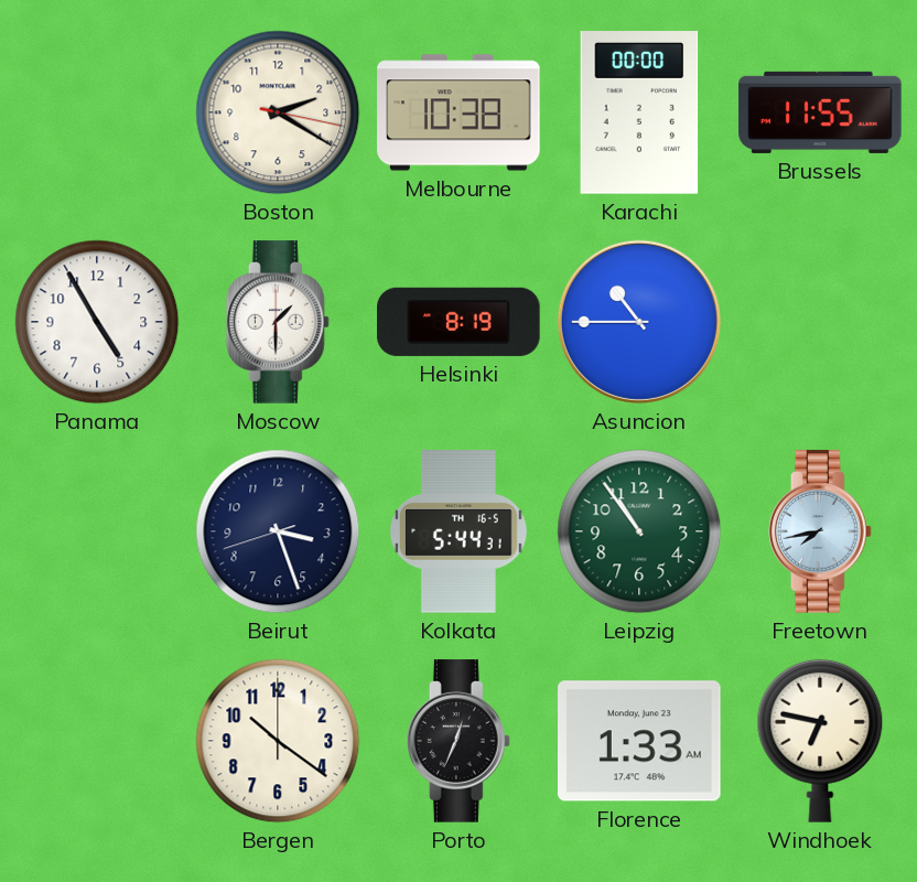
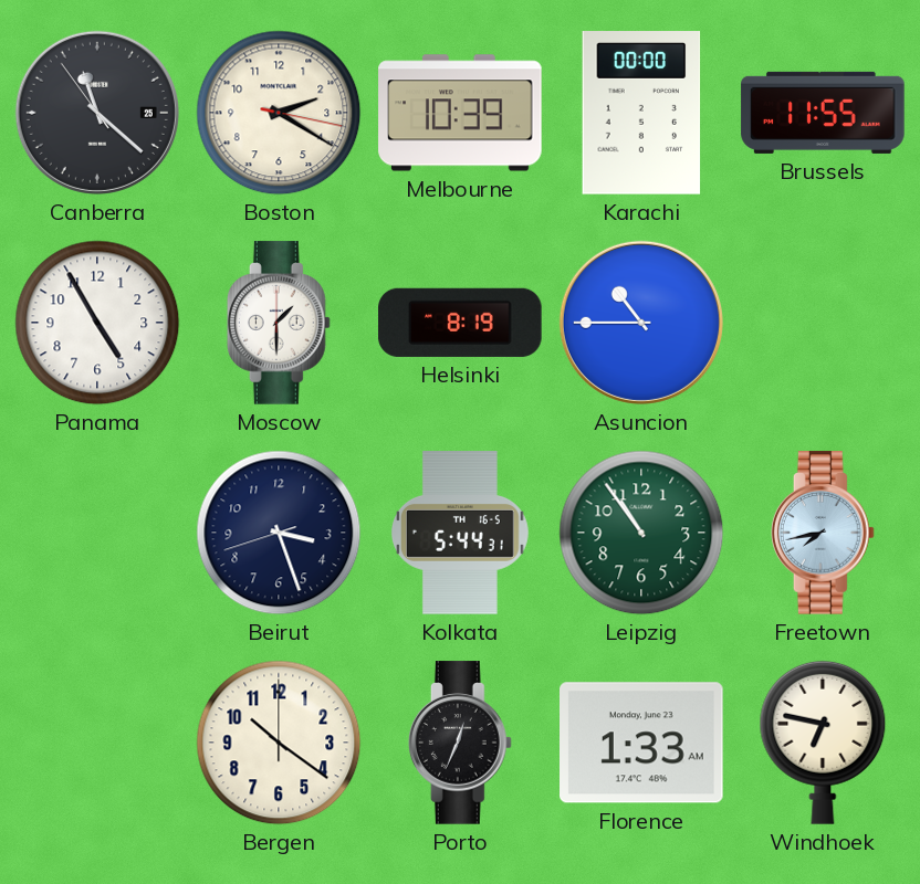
Canberra: none -> 11:21 (97, 113)
Melbourne: 10:38 -> 10:39 (460, 113)
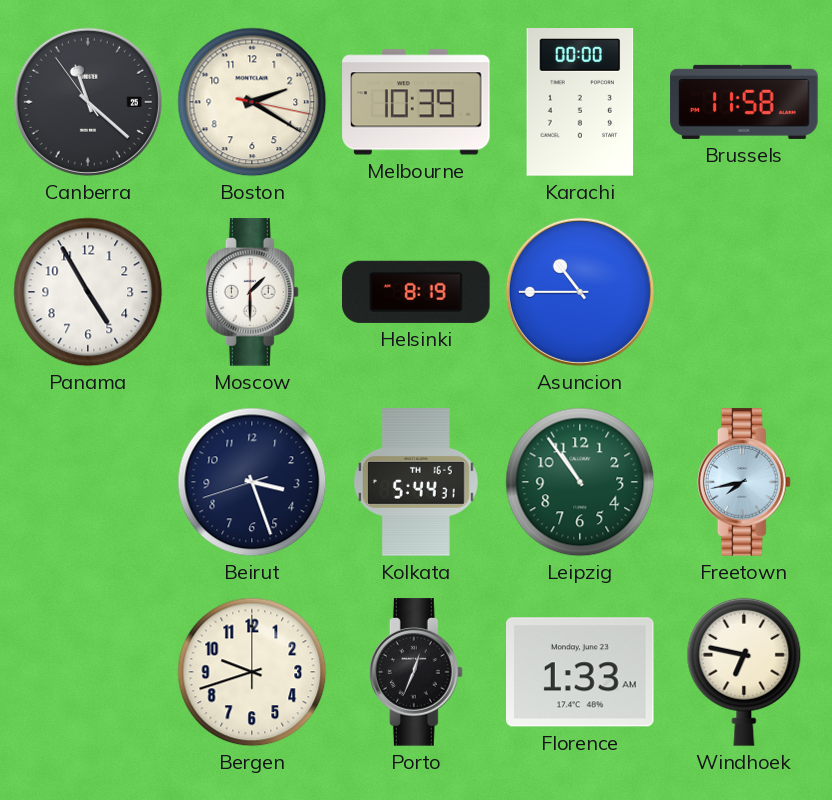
Brussels: 11:55 -> 11:58 (744, 102)
Bergen: 10:21 -> 9:42 (252, 672)
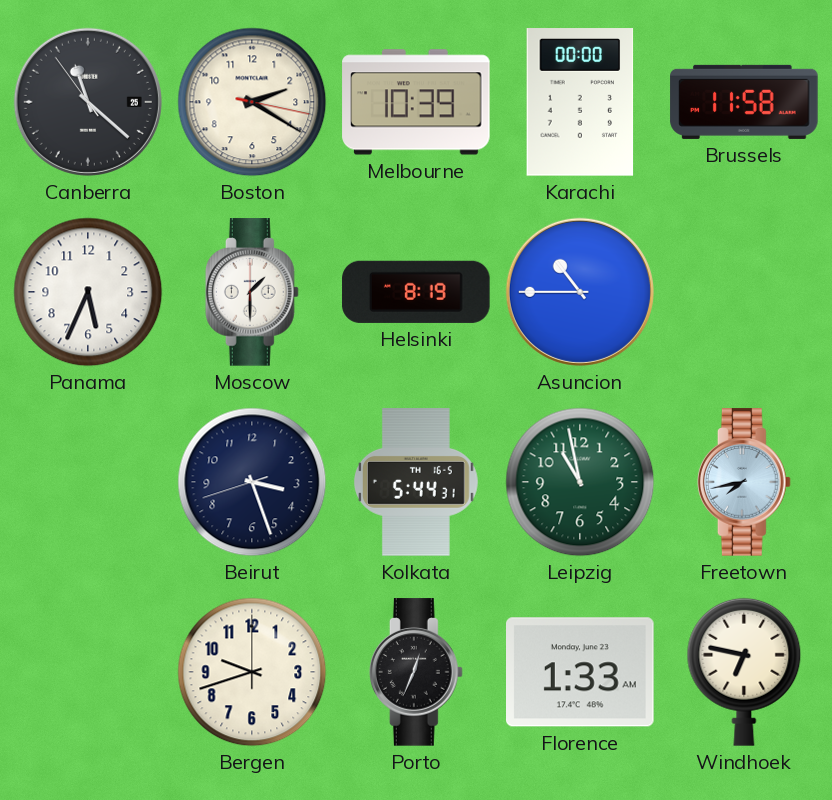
Panama: 4:55 -> 5:34 (88, 292)
Leipzig: 10:54 -> 10:58 (580, 482)
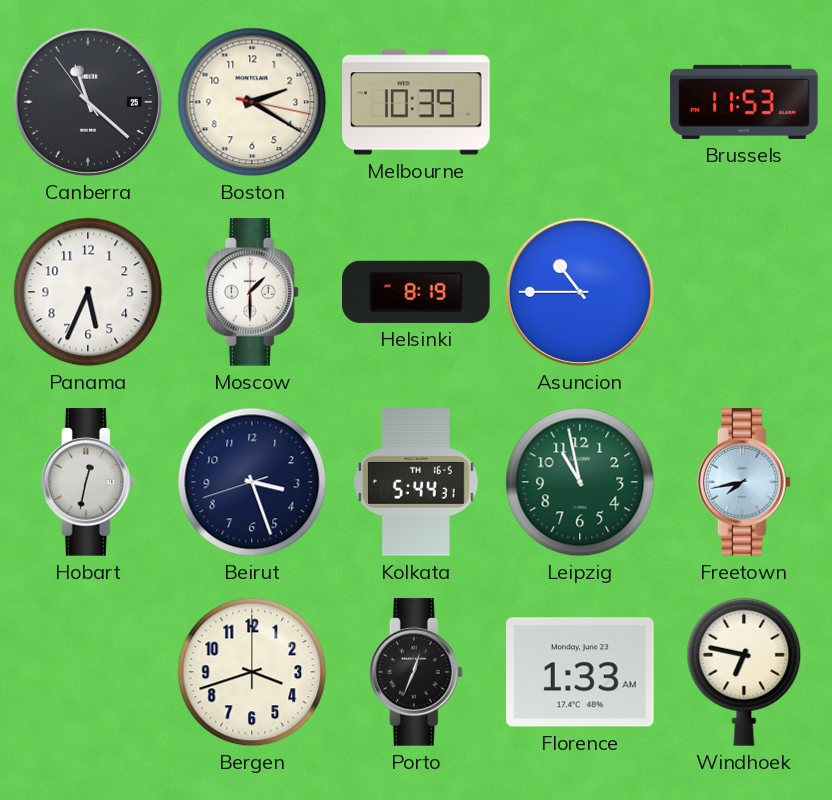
Karachi: 00:00 -> none (580, 102)
Brussels: 11:58 -> 11:53 (744, 102)
Hobart: none -> 12:32 (88, 482)
Bergen: 9:42 -> 3:42 (252, 672)
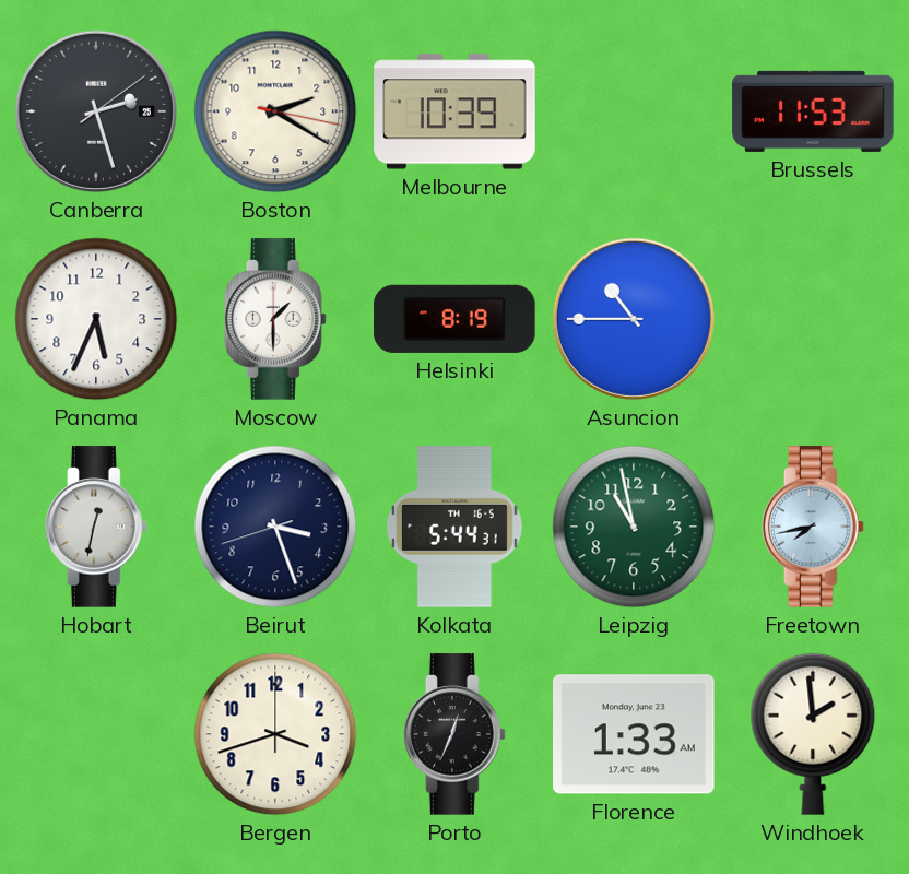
Canberra: 11:21 -> 2:27 (96, 111)
Windhoek: 6:47 -> 1:59 (813, 734)
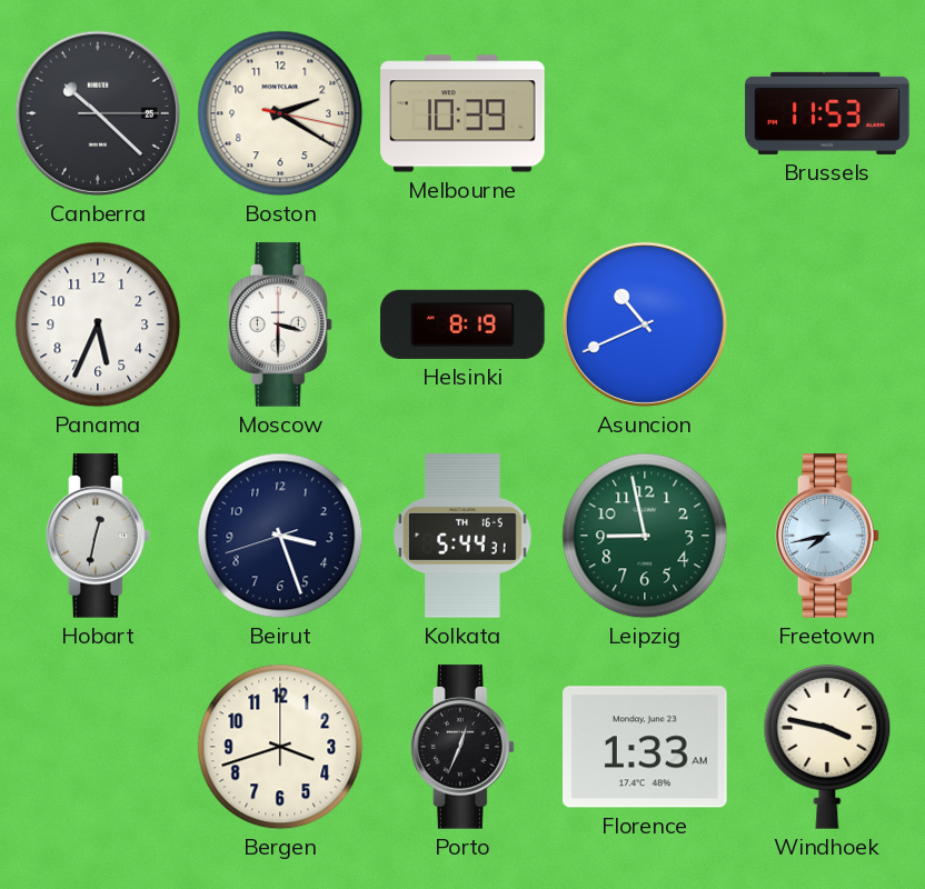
Canberra: 2:27 -> 10:22 (98, 113)
Moscow: 1:30 -> 3:30 (280, 324)
Asuncion: 10:45 -> 10:41 (645, 324)
Leipzig: 10:58 -> 8:58 (645, 536)
Windhoek: 1:59 -> 3:47 (827, 747)
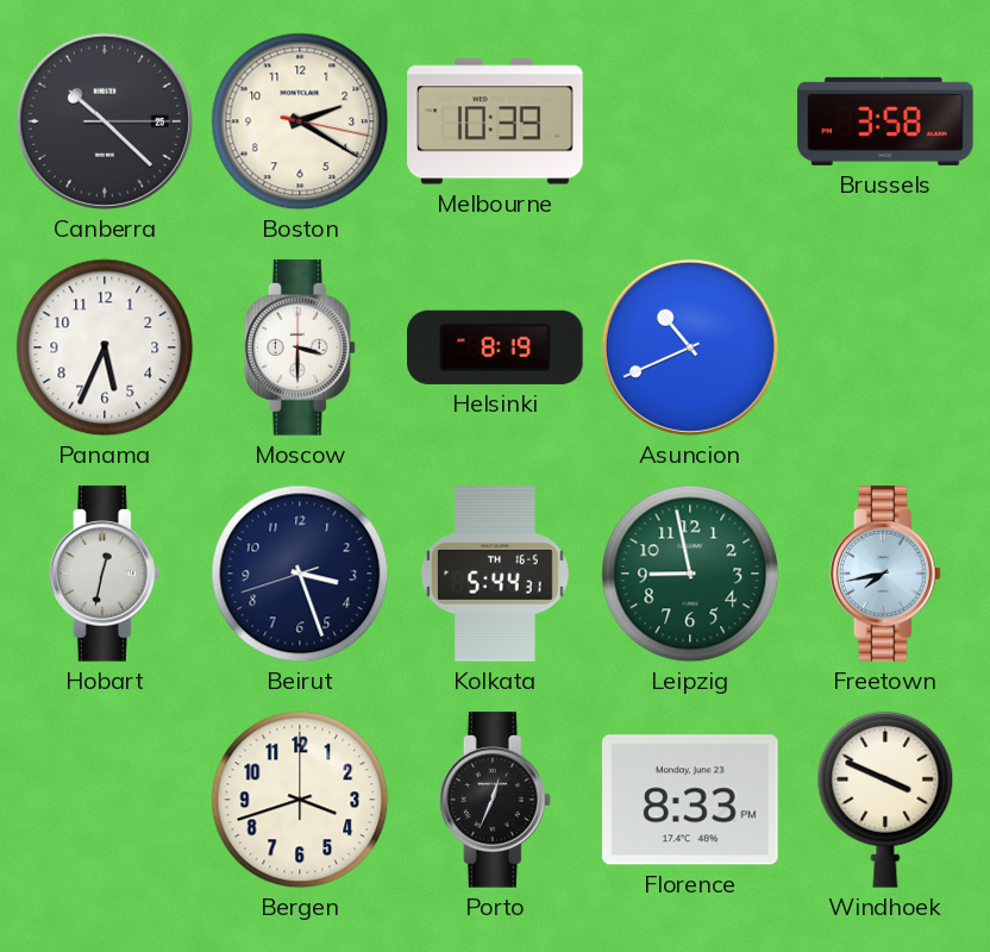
Brussels: 11:53 -> 3:58 (885, 121)
Florence: 1:33 -> 8:33 (691, 800)
Windhoek: 3:47 -> 3:49 (885, 800)
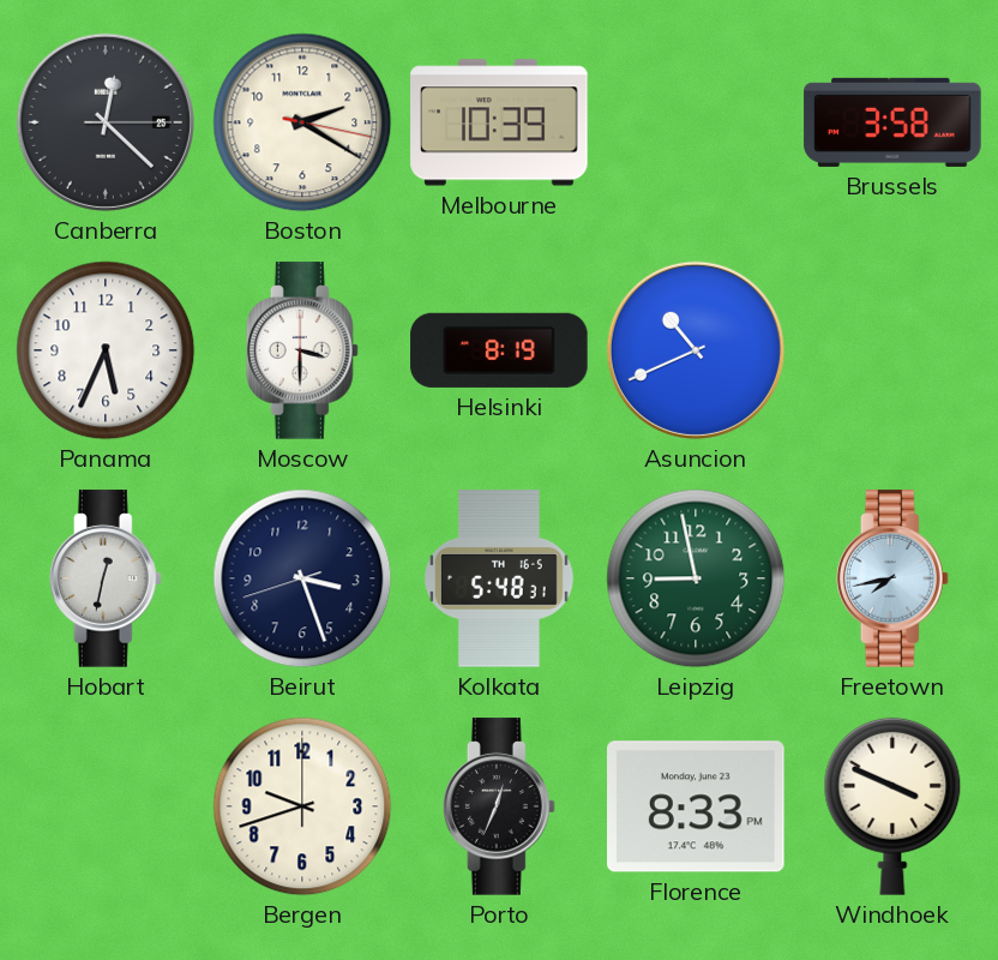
Canberra: 10:22 -> 12:22 (106, 122)
Kolkata: 5:44 -> 5:48 (499, 578)
Bergen: 3:42 -> 9:42 (302, 806)
